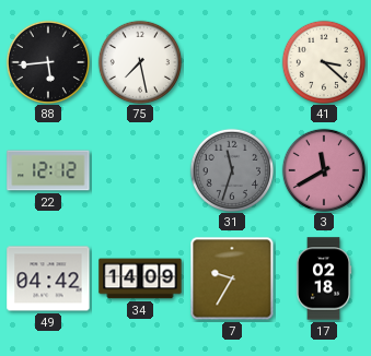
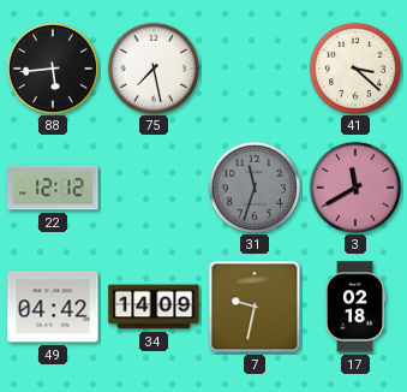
7: 9:35 -> 9:32 (255, 307)
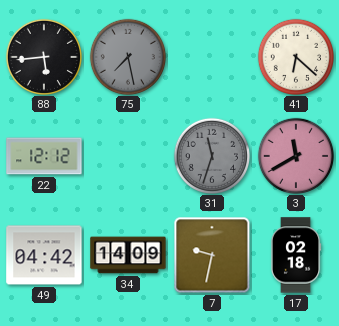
75 dial: white -> grey (127, 56)
41: 3:22 -> 6:22 (295, 56)
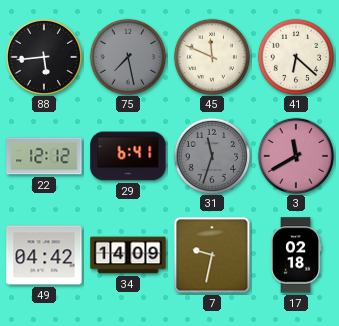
45: none -> 11:49 (211, 56)
29: none -> 6:41 (128, 156)
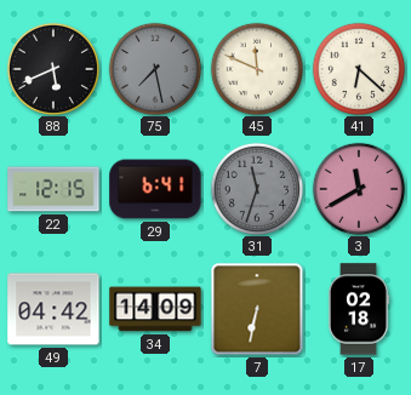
88: 5:44 -> 5:41 (52, 68)
22: 12:12 -> 12:15 (53, 189)
7: 9:32 -> 6:32 (257, 309)
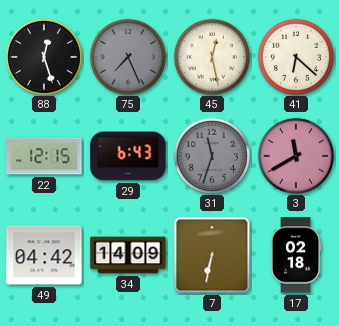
88: 5:41 -> 12:27 (43, 56)
75: 7:28 -> 7:26 (127, 56)
45: 11:49 -> 12:28 (211, 56)
29: 6:41 -> 6:43 (128, 156)
